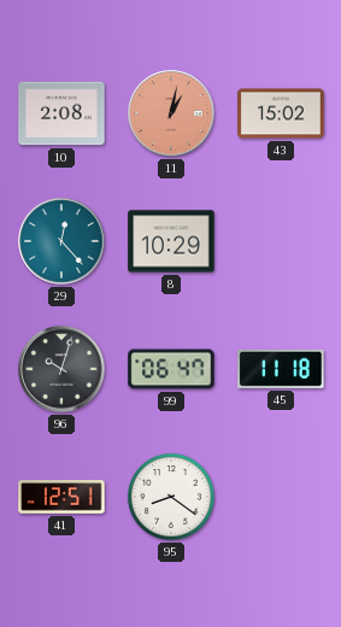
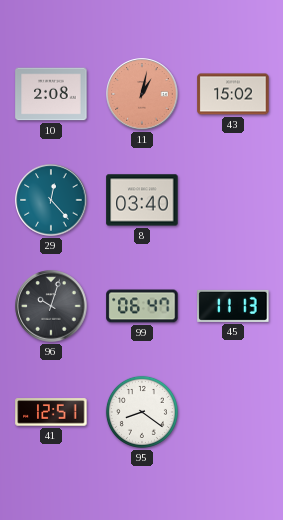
8: 10:29 -> 03:40 (142, 200)
45: 11:18 -> 11:13 (233, 306)
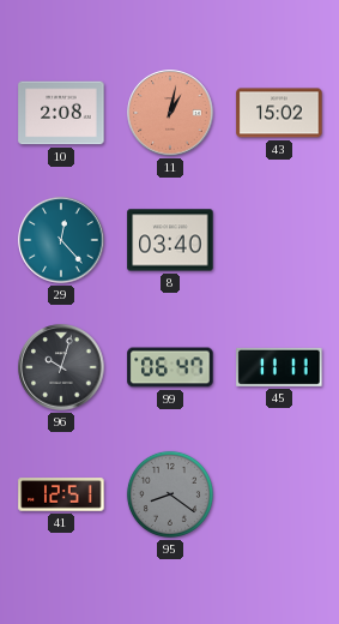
45: 11:13 -> 11:11 (279, 367)
95 dial: white -> grey (170, 494)
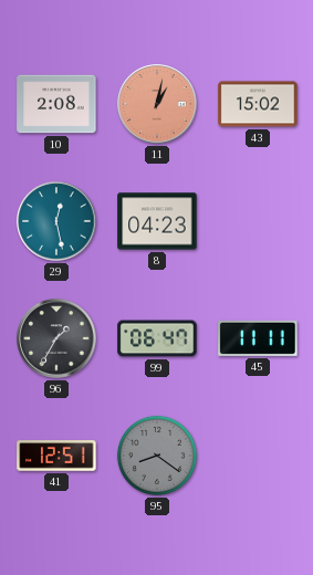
29: 12:23 -> 12:28 (56, 221)
8: 03:40 -> 04:23 (157, 221)
96: 10:03 -> 1:35 (56, 338)
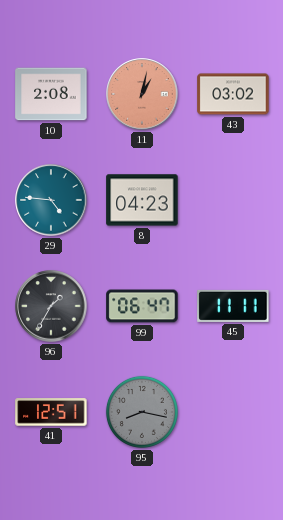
43: 15:02 -> 03:02 (233, 94)
29: 12:28 -> 4:46 (51, 200)
95: 8:21 -> 8:17 (142, 412)
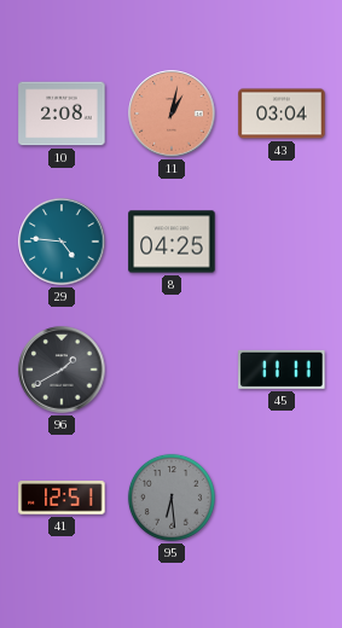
43: 03:02 -> 03:04 (282, 114)
8: 04:23 -> 04:25 (172, 242)
96: 1:35 -> 1:40 (62, 370)
99: 06:47 -> none (142, 306)
95: 8:17 -> 6:29 (172, 498)
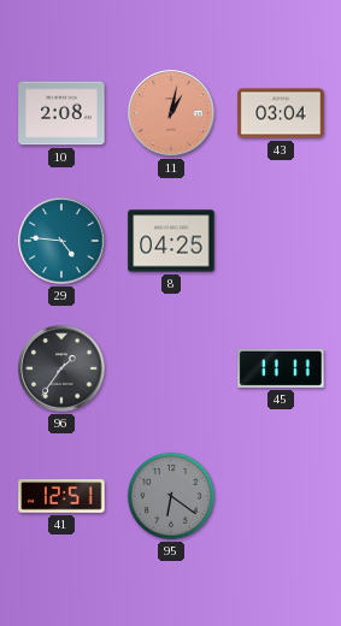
96: 1:40 -> 1:36 (61, 368)
95: 6:29 -> 6:21 (171, 496)
